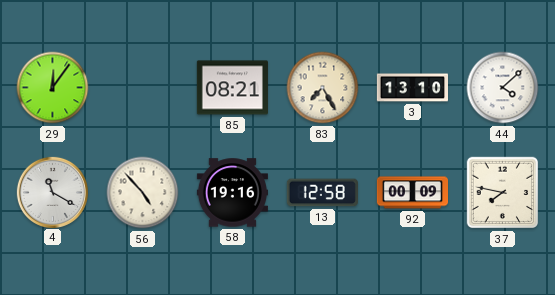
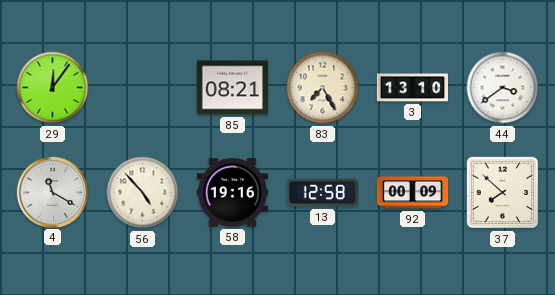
44: 4:08 -> 3:39 (503, 88)
37: 7:47 -> 7:52 (503, 193)
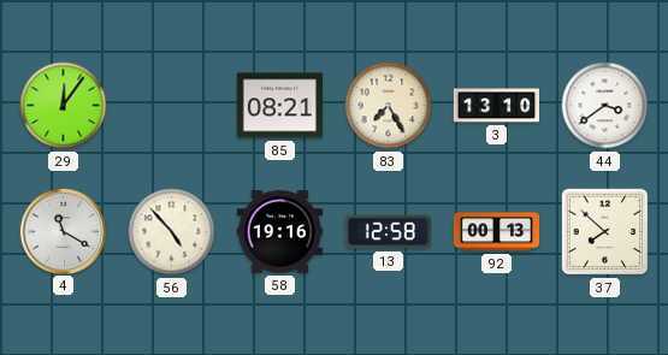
92: 00:09 -> 00:13 (496, 232)
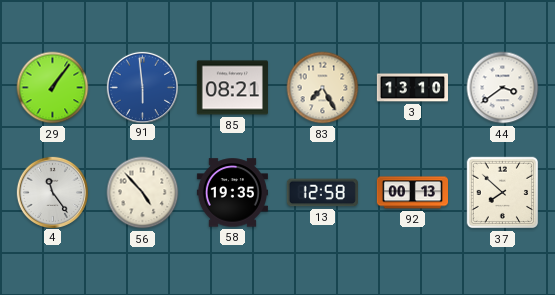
29: 12:06 -> 1:06 (53, 88)
91: none -> 5:59 (142, 87)
4: 11:20 -> 11:24 (52, 192)
58: 19:16 -> 19:35 (232, 193)
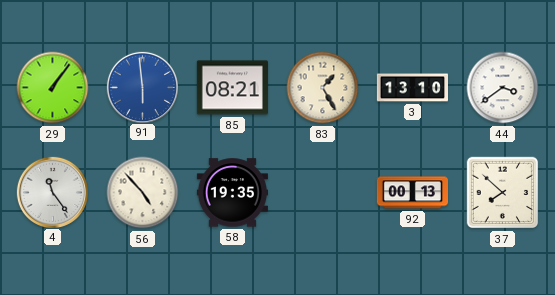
83: 7:25 -> 1:25 (323, 88)
13: 12:58 -> none (322, 193)
